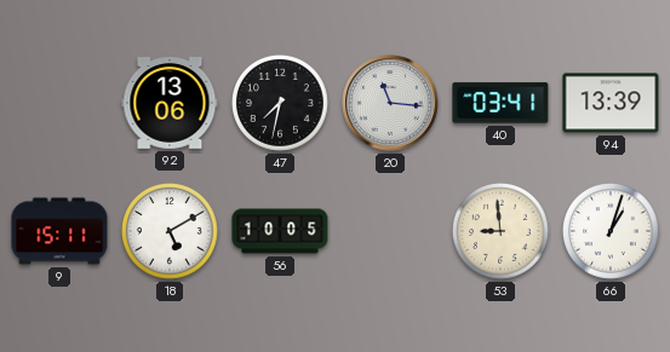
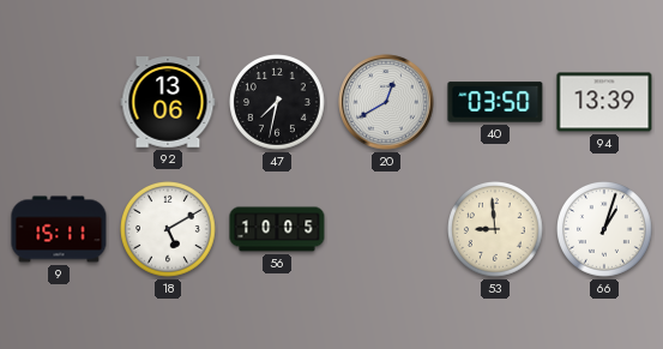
20: 11:16 -> 12:40 (386, 102)
40: 03:41 -> 03:50 (495, 102)
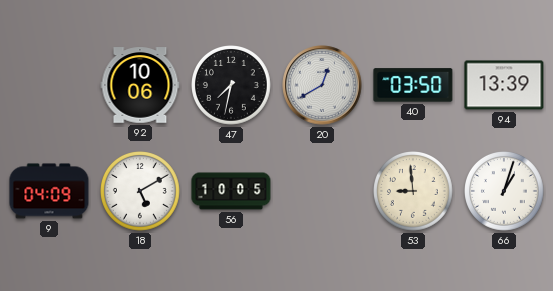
92: 13:06 -> 10:06 (140, 85)
9: 15:11 -> 04:09 (49, 191)
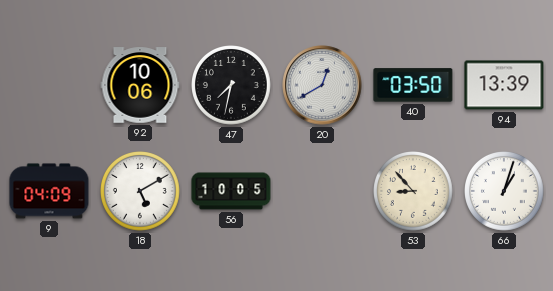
53: 8:59 -> 8:53 (414, 192)
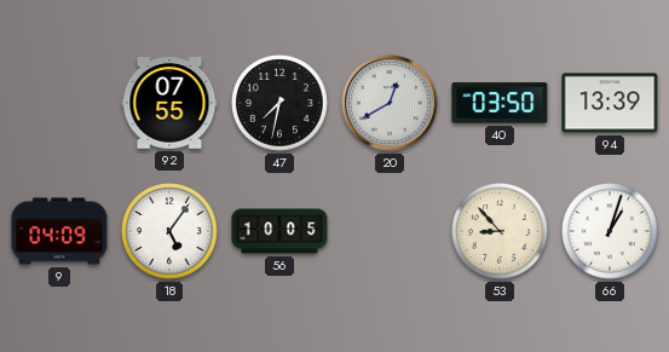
92: 10:06 -> 07:55 (169, 103)
18: 5:10 -> 5:06 (171, 232)
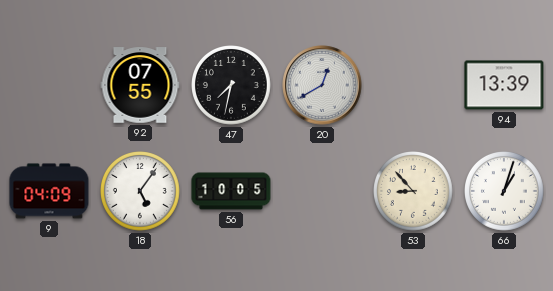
40: 03:50 -> none (500, 103)
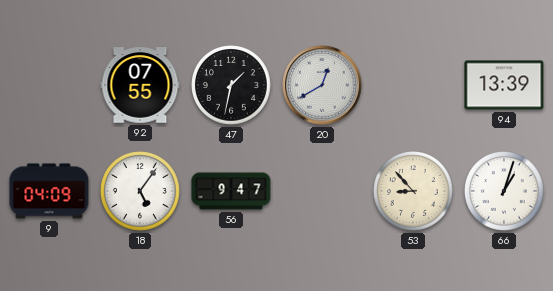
47: 7:32 -> 1:32 (232, 86)
56: 10:05 -> 9:47 (231, 191)
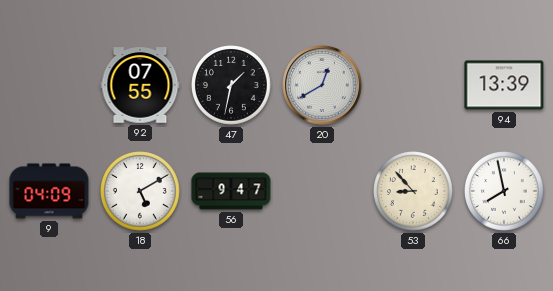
18: 5:06 -> 5:10 (141, 192)
66: 1:03 -> 7:58 (505, 192)
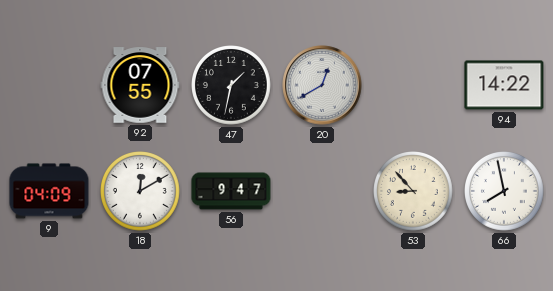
94: 13:39 -> 14:22 (504, 85)
18: 5:10 -> 12:10 (141, 192)
